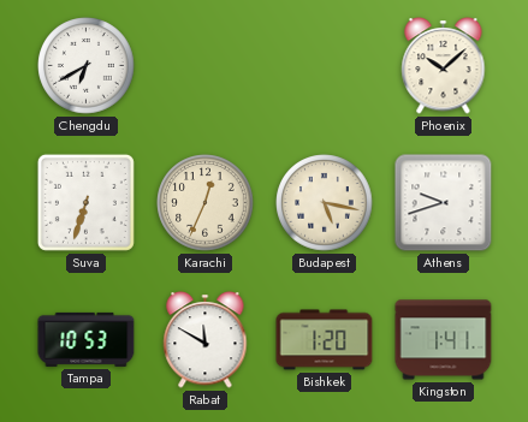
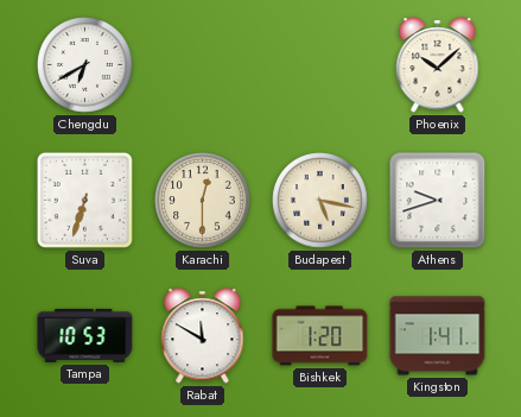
Karachi: 12:34 -> 12:30 (203, 201)
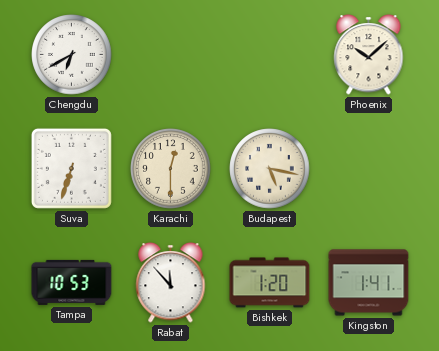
Athens: 9:42 -> none (438, 201)
Rabat: 11:50 -> 11:53 (171, 283)
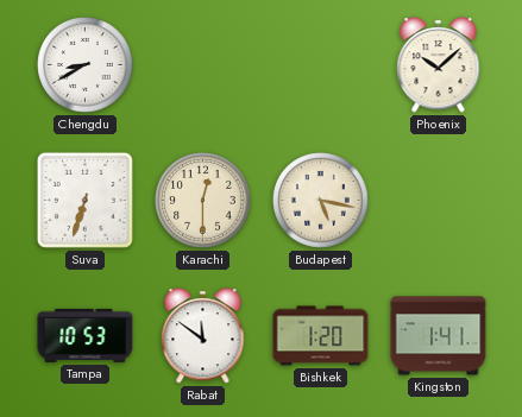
Chengdu: 6:40 -> 8:40 (86, 65)
Rabat: 11:53 -> 11:51 (203, 336)
